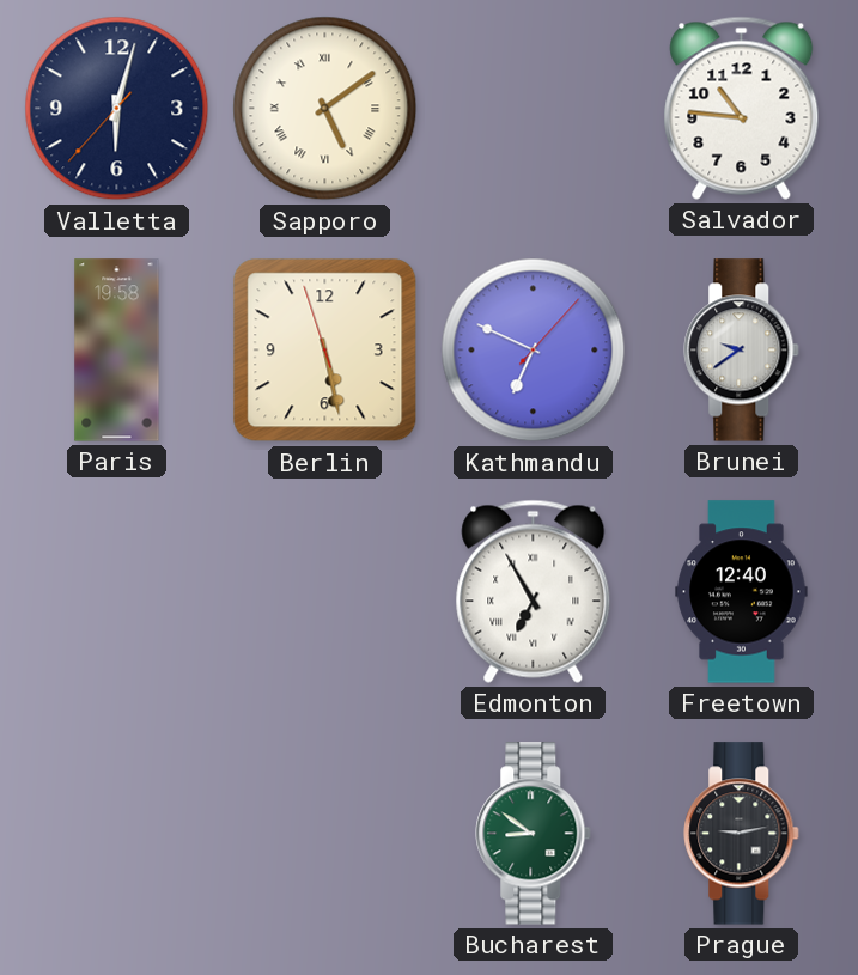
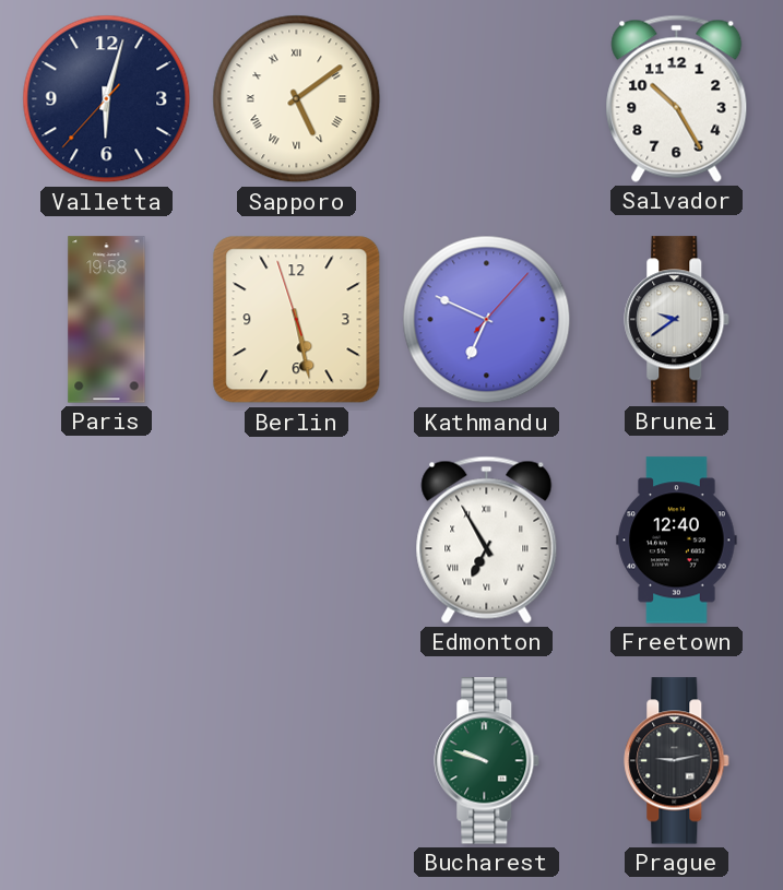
Salvador: 10:46 -> 10:25 (677, 98)
Bucharest: 8:51 -> 9:48 (487, 761)
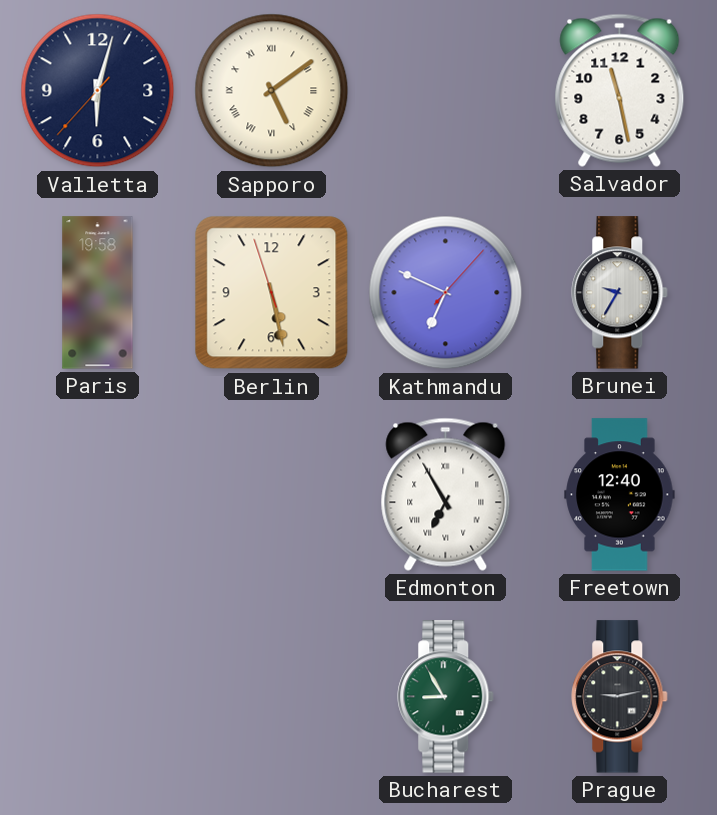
Salvador: 10:25 -> 11:28 (620, 90)
Brunei: 9:39 -> 9:35 (620, 293)
Bucharest: 9:48 -> 8:55 (446, 697)
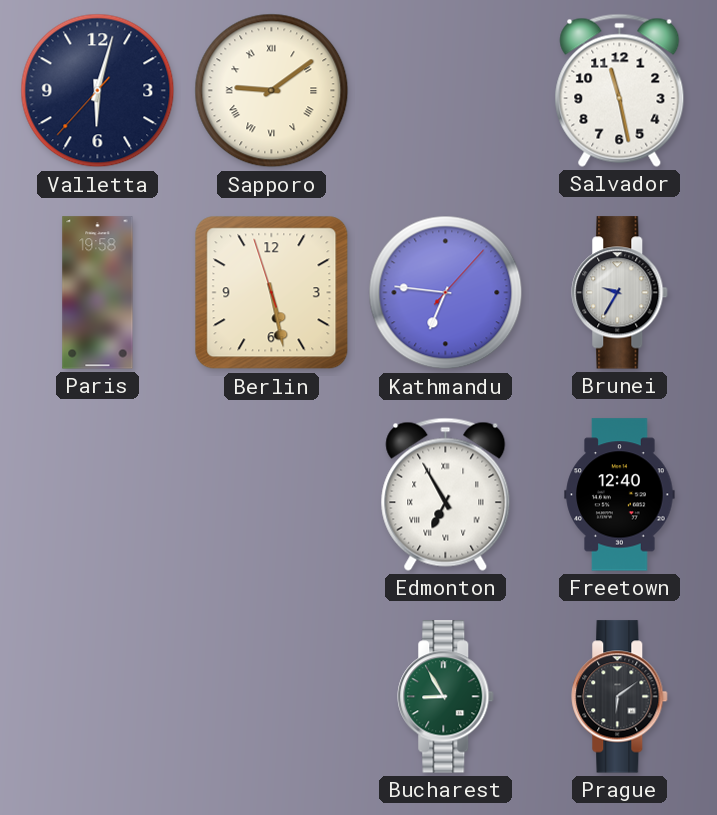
Sapporo: 5:09 -> 9:09 (272, 91)
Kathmandu: 6:49 -> 6:46 (446, 293)
Prague: 9:13 -> 6:09 (620, 697)
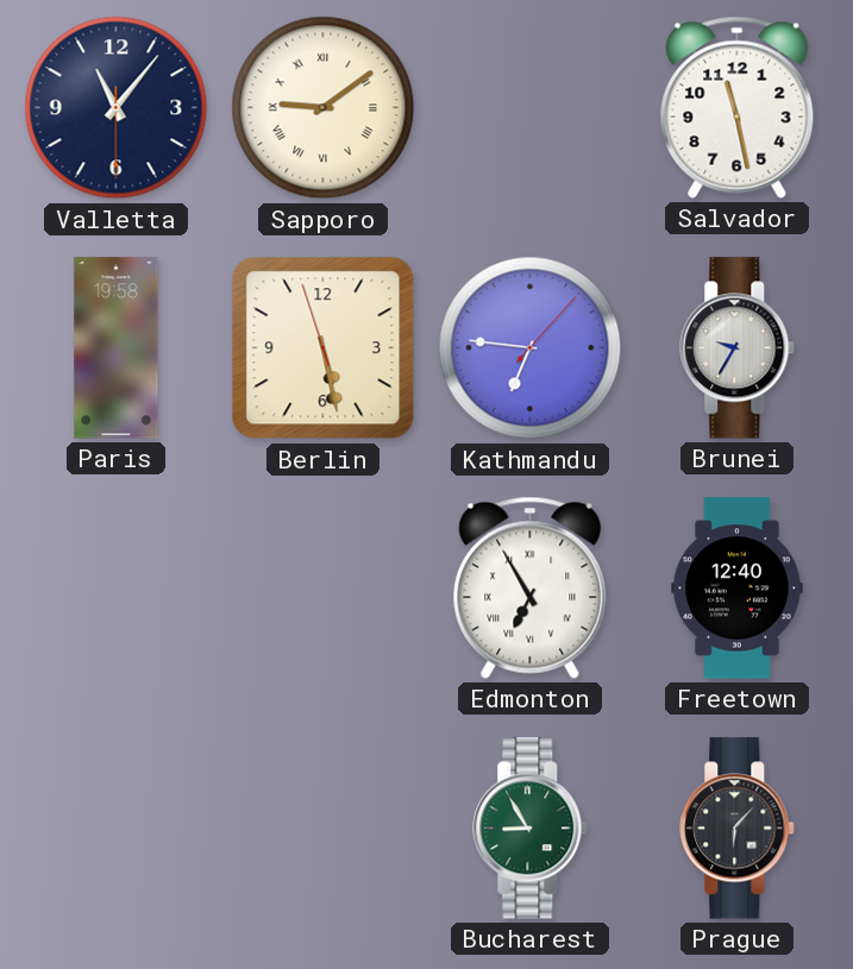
Valletta: 6:02 -> 11:06 (117, 108)
Prague: 6:09 -> 6:07 (738, 829)
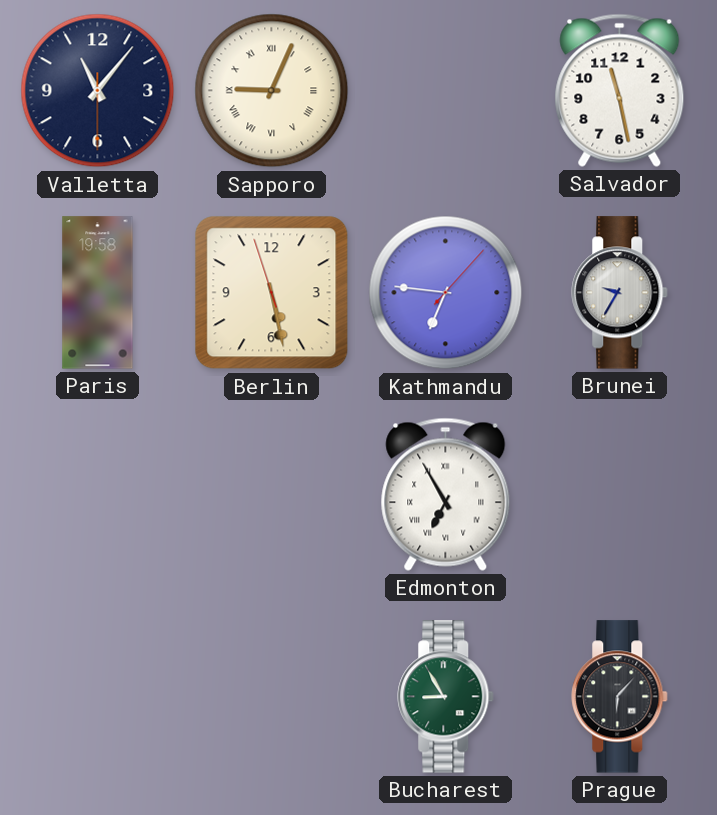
Sapporo: 9:09 -> 9:04 (272, 91)
Freetown: 12:40 -> none (738, 589)
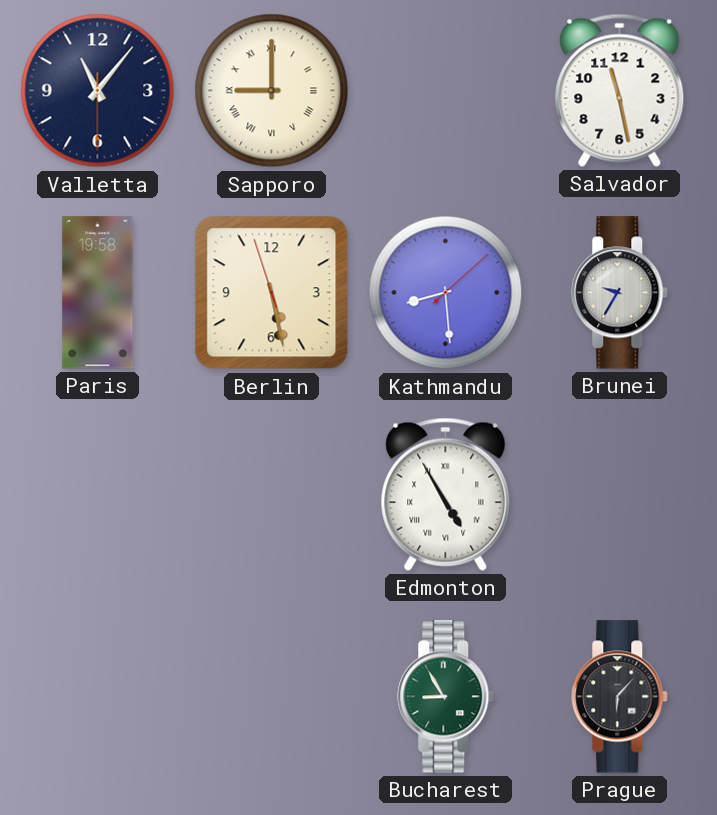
Sapporo: 9:04 -> 9:00 (272, 91)
Kathmandu: 6:46 -> 8:29 (446, 293)
Edmonton: 6:55 -> 4:55 (446, 494)
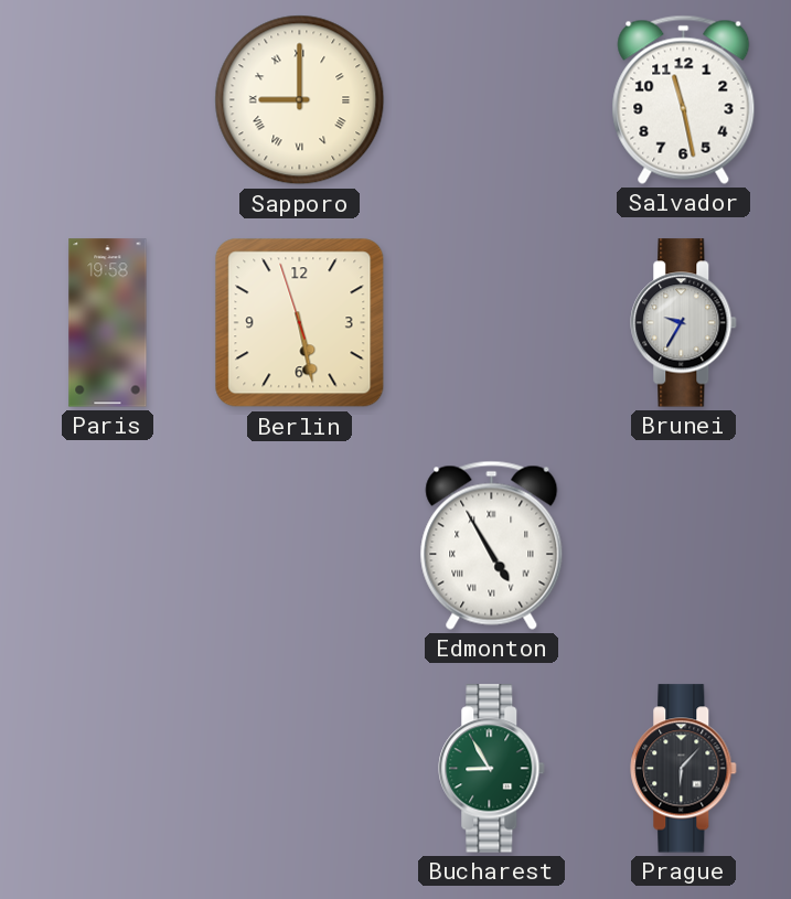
Valletta: 11:06 -> none (98, 91)
Kathmandu: 8:29 -> none (446, 293)
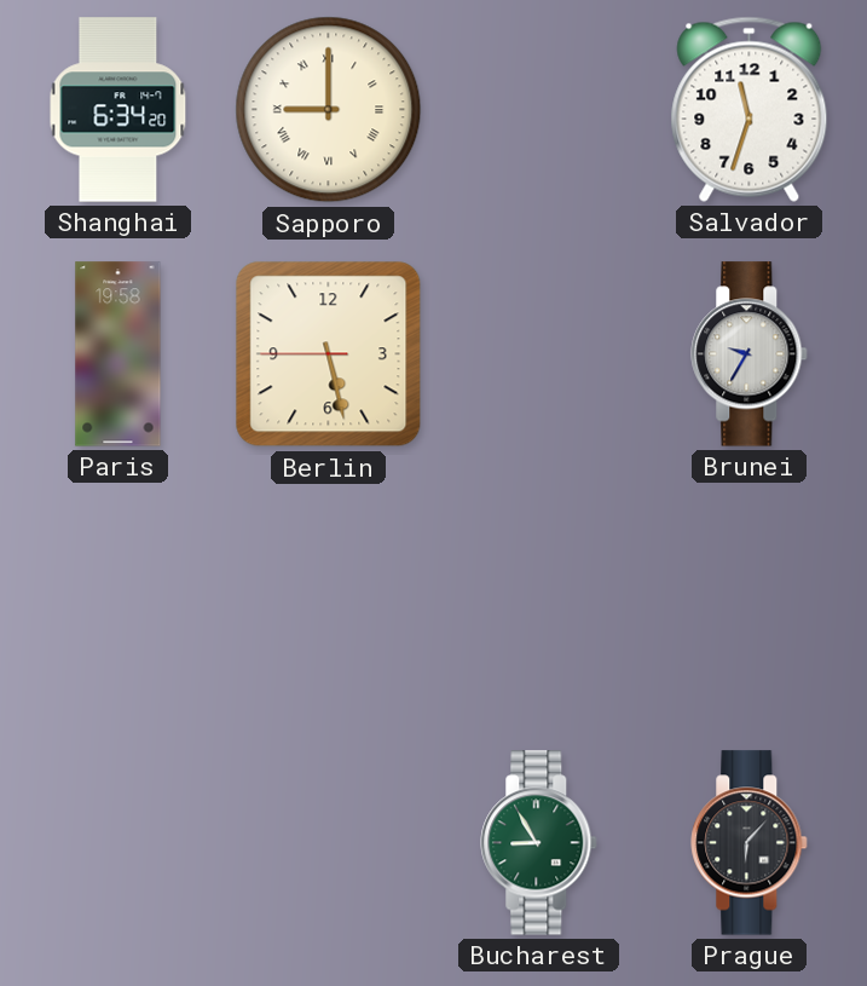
Shanghai: none -> 6:34 (119, 110)
Salvador: 11:28 -> 11:33 (750, 109)
Berlin: 5:27:57 -> 5:27:45 (329, 354)
Edmonton: 4:55 -> none (492, 545)
